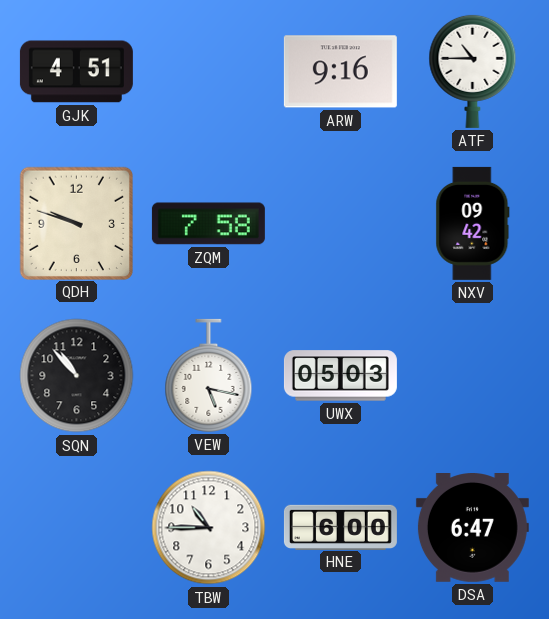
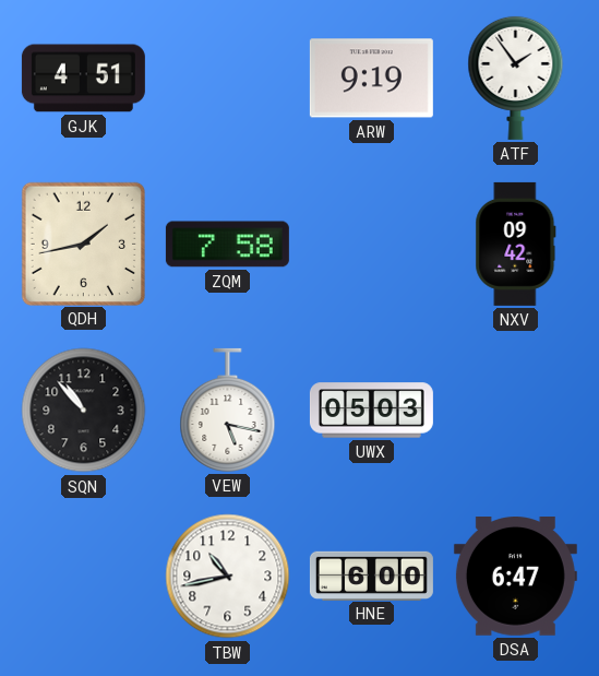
ARW: 9:16 -> 9:19 (371, 79)
ATF: 10:45 -> 1:54 (516, 78)
QDH: 9:48 -> 1:43 (83, 244)
TBW: 10:45 -> 10:43 (228, 577)
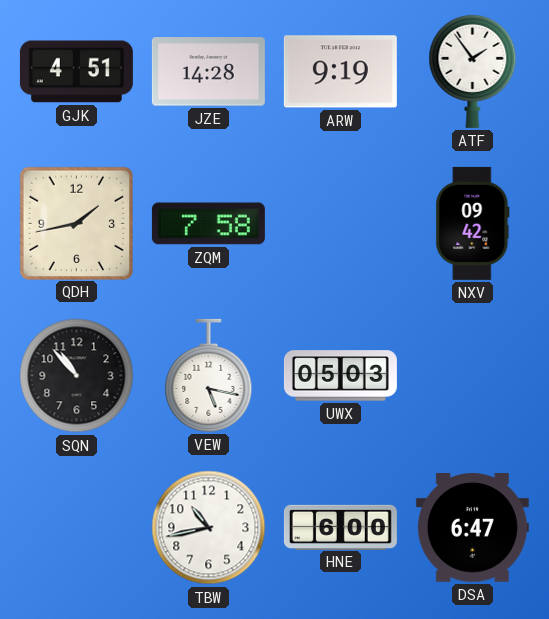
JZE: none -> 14:28 (208, 72)
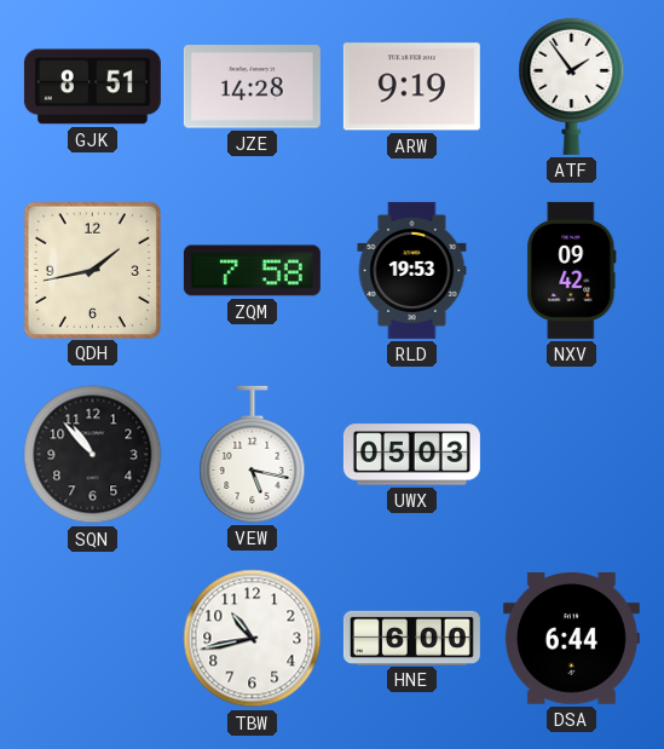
GJK: 4:51 -> 8:51 (92, 87)
RLD: none -> 19:53 (412, 270)
DSA: 6:47 -> 6:44 (571, 639)
